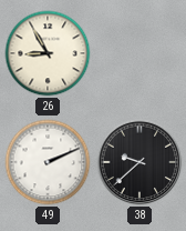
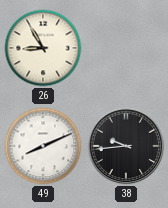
49: 2:11 -> 8:11 (43, 146)
38: 9:38 -> 9:44 (126, 146)
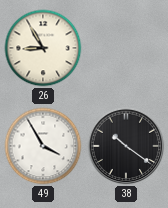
49: 8:11 -> 3:55 (43, 146)
38: 9:44 -> 10:21 (126, 146)
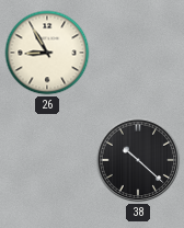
49: 3:55 -> none (43, 146)
38: 10:21 -> 10:22 (138, 160)
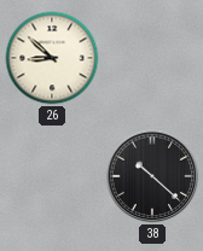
26: 8:55 -> 8:52 (52, 58)
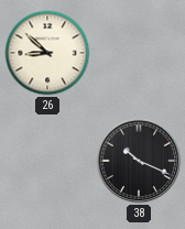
38: 10:22 -> 10:19 (139, 161)
